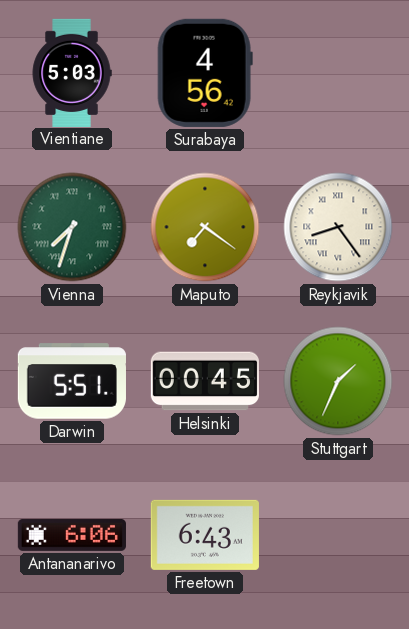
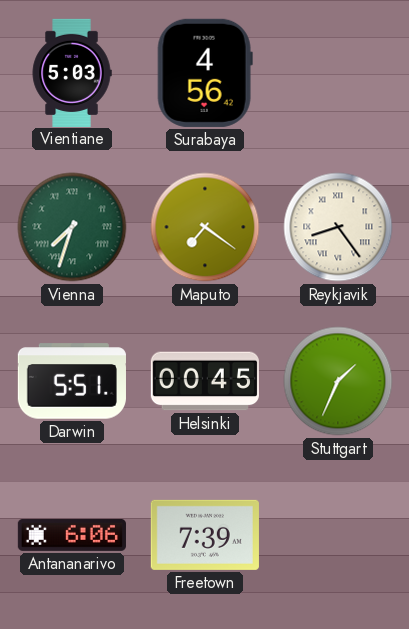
Freetown: 6:43 -> 7:39 (205, 535)
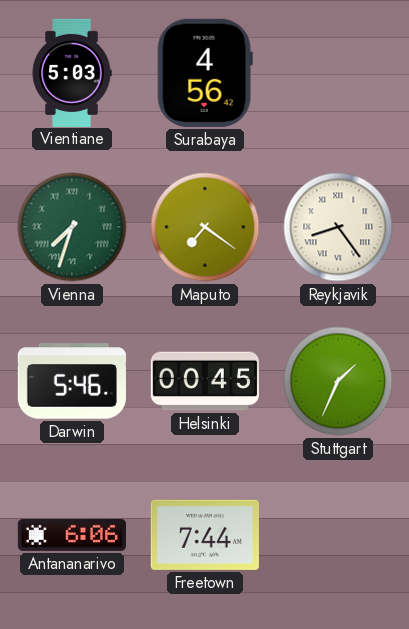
Darwin: 5:51 -> 5:46 (72, 381)
Freetown: 7:39 -> 7:44 (205, 535)
